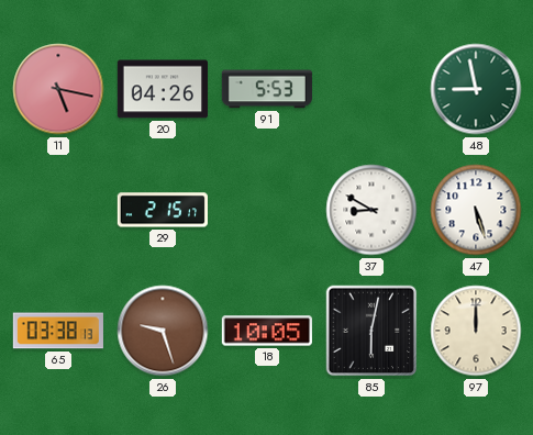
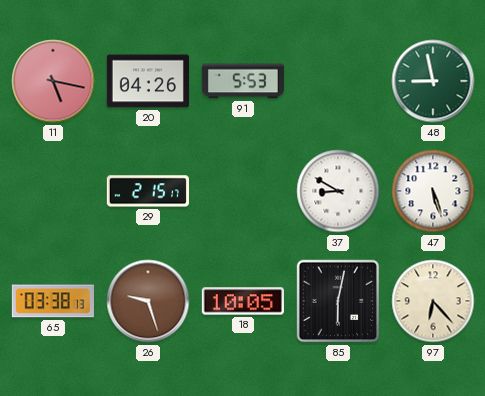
97: 12:00 -> 6:23 (433, 301)
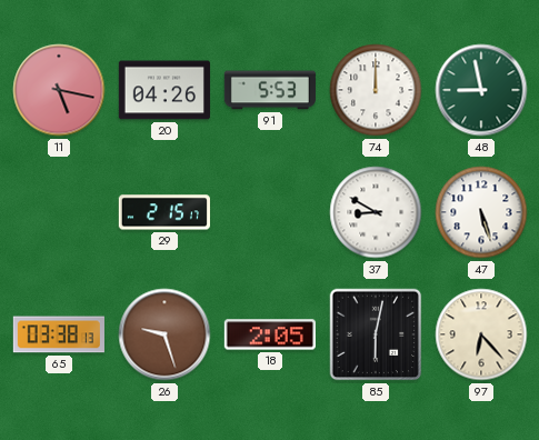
74: none -> 12:00 (376, 90)
18: 10:05 -> 2:05 (270, 334)
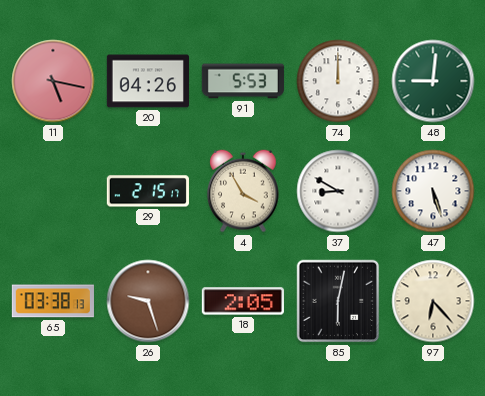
48: 8:58 -> 9:01 (433, 81)
4: none -> 3:55 (243, 191)
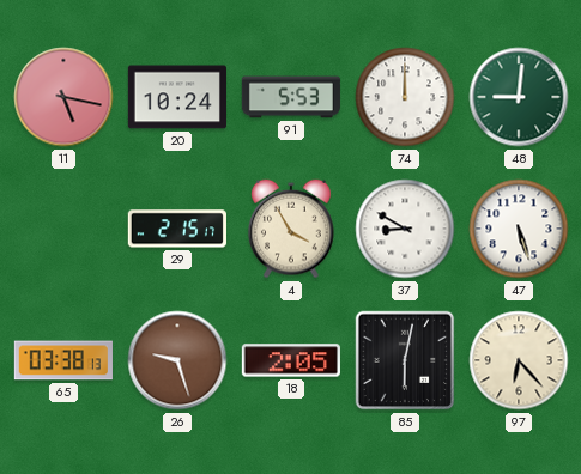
20: 04:26 -> 10:24 (176, 97)
